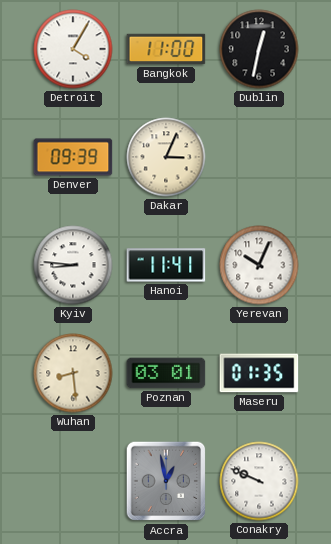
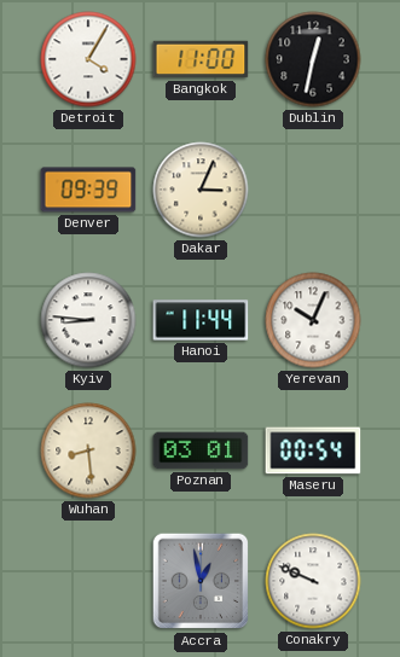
Hanoi: 11:41 -> 11:44 (201, 320)
Maseru: 01:35 -> 00:54 (313, 450)
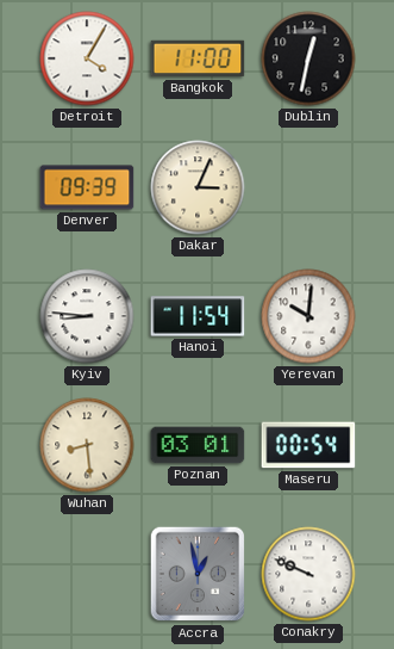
Hanoi: 11:44 -> 11:54 (198, 316)
Yerevan: 10:04 -> 10:01 (308, 316)
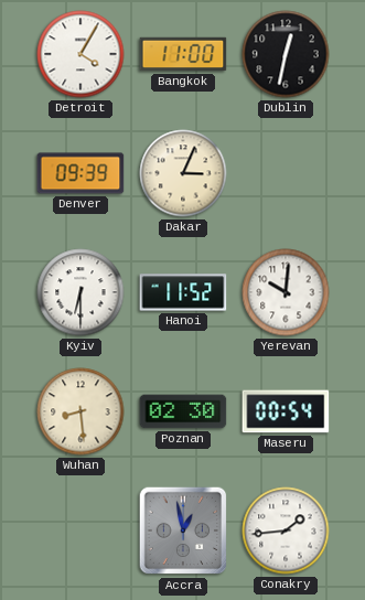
Kyiv: 8:46 -> 6:30 (80, 292)
Hanoi: 11:54 -> 11:52 (183, 292)
Poznan: 03:01 -> 02:30 (183, 411)
Conakry: 9:49 -> 1:44 (286, 531)
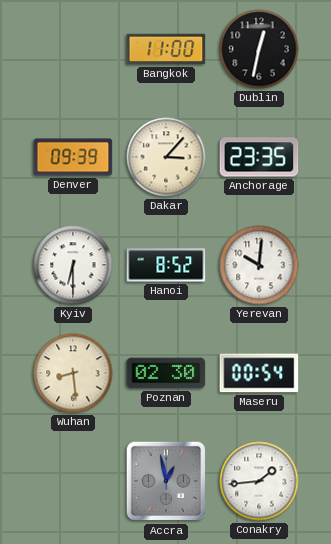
Detroit: 4:05 -> none (80, 54)
Dakar: 3:04 -> 3:07 (166, 157)
Anchorage: none -> 23:35 (259, 157)
Hanoi: 11:52 -> 8:52 (166, 265)
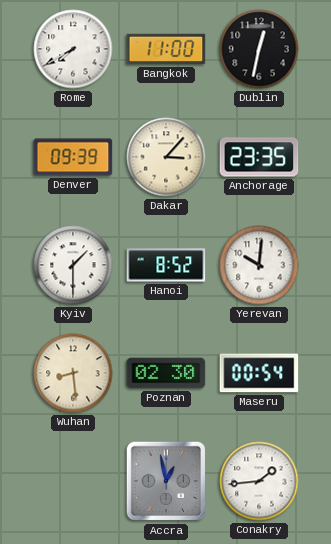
Rome: none -> 7:40 (73, 49)
Kyiv: 6:30 -> 1:30 (73, 265)
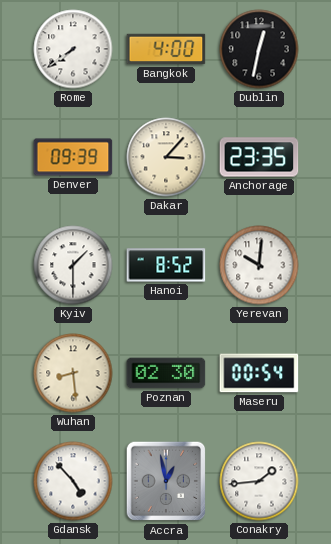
Rome: 7:40 -> 7:39 (73, 49)
Bangkok: 11:00 -> 4:00 (166, 49)
Gdansk: none -> 4:53 (73, 481)
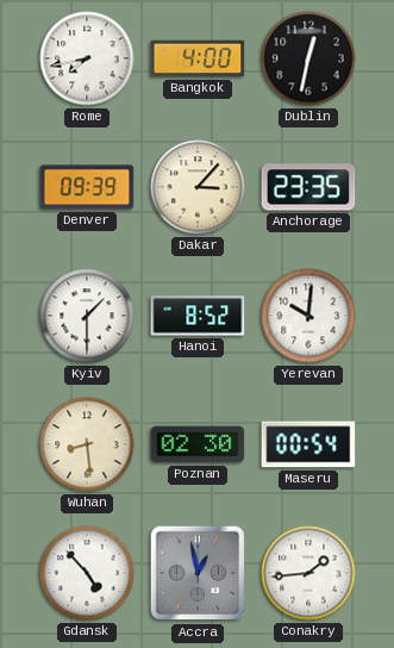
Rome: 7:39 -> 7:43 (87, 58)
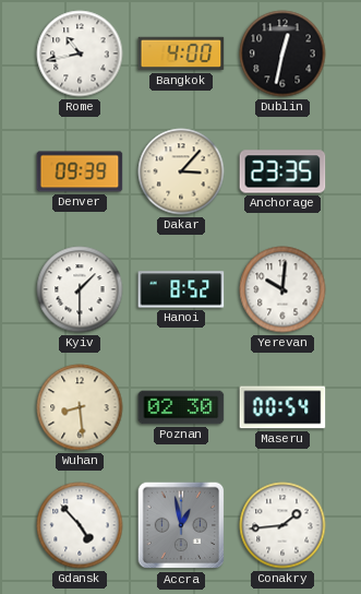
Rome: 7:43 -> 10:43 (80, 54)
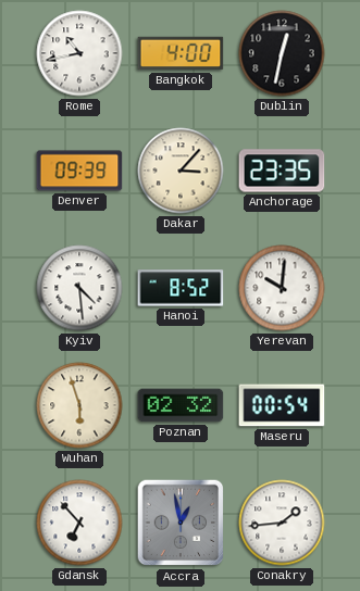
Kyiv: 1:30 -> 4:29 (79, 288)
Wuhan: 8:29 -> 5:57 (79, 405)
Poznan: 02:30 -> 02:32 (181, 405)
Gdansk: 4:53 -> 6:53 (79, 523)
